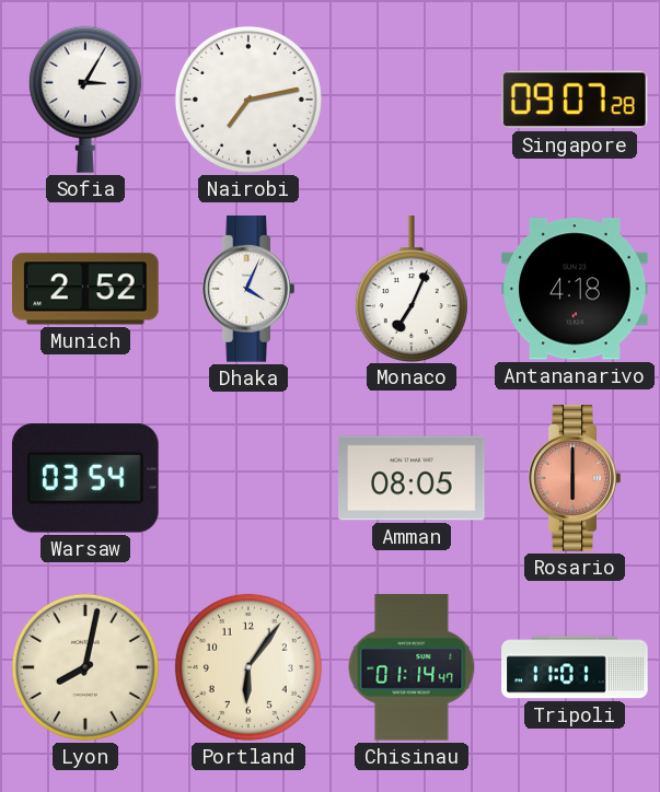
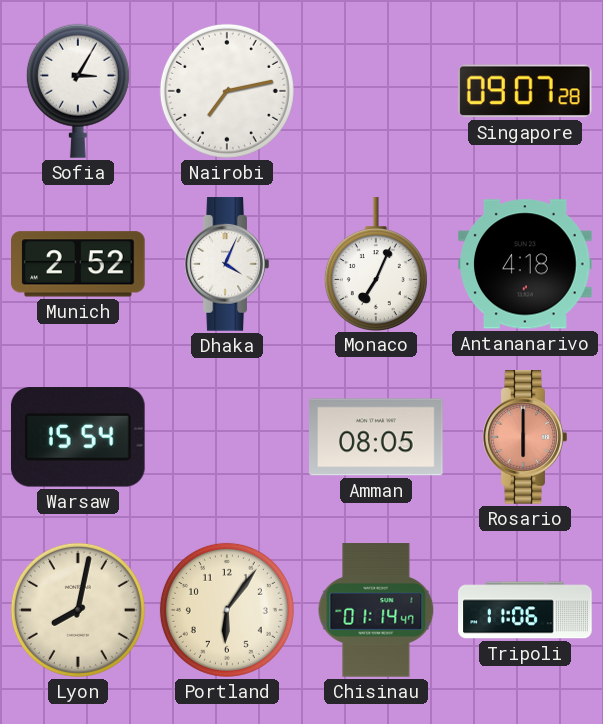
Warsaw: 03:54 -> 15:54 (78, 437)
Tripoli: 11:01 -> 11:06 (525, 610)
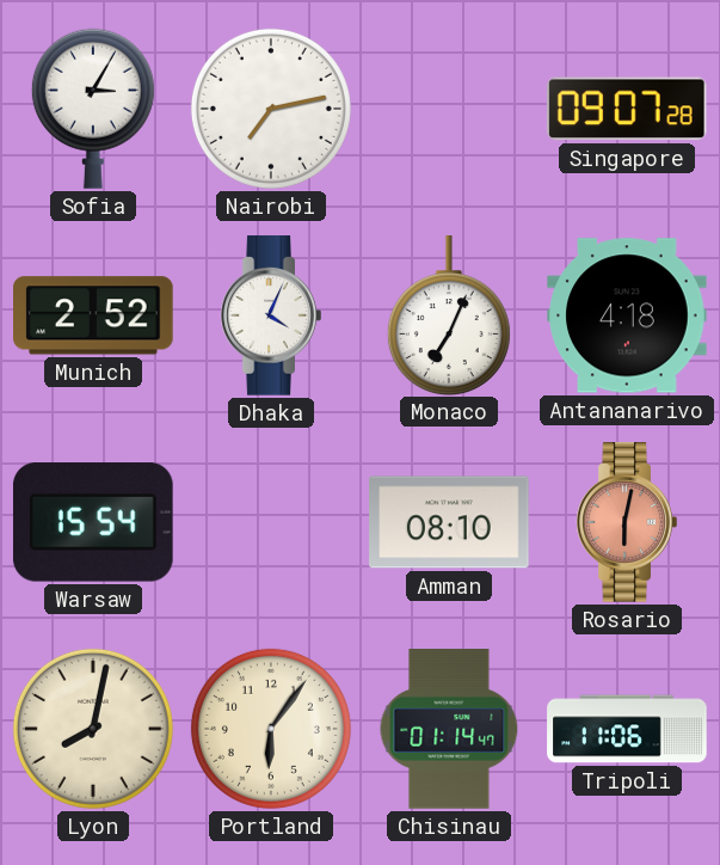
Amman: 08:05 -> 08:10 (449, 522)
Rosario: 6:00 -> 6:02 (627, 522)
